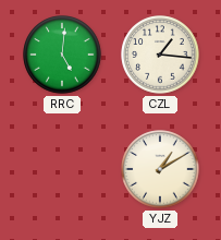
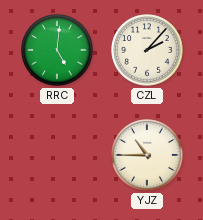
CZL: 1:16 -> 2:07 (147, 50)
YJZ: 1:10 -> 10:45 (147, 155)
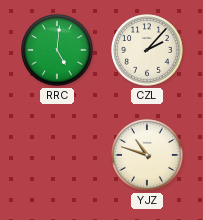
YJZ: 10:45 -> 10:48 (147, 155)
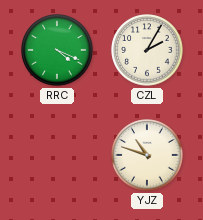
RRC: 5:01 -> 4:19 (57, 50)
CZL: 2:07 -> 2:05 (147, 50)
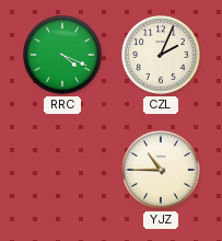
CZL: 2:05 -> 2:04 (161, 55)
YJZ: 10:48 -> 10:45 (161, 170)
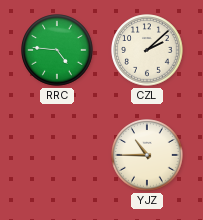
RRC: 4:19 -> 4:46 (57, 50)
CZL: 2:04 -> 2:08 (147, 50)
